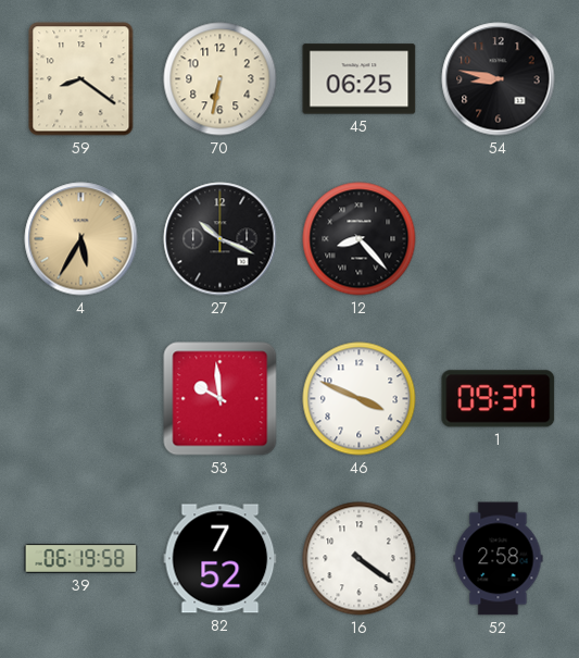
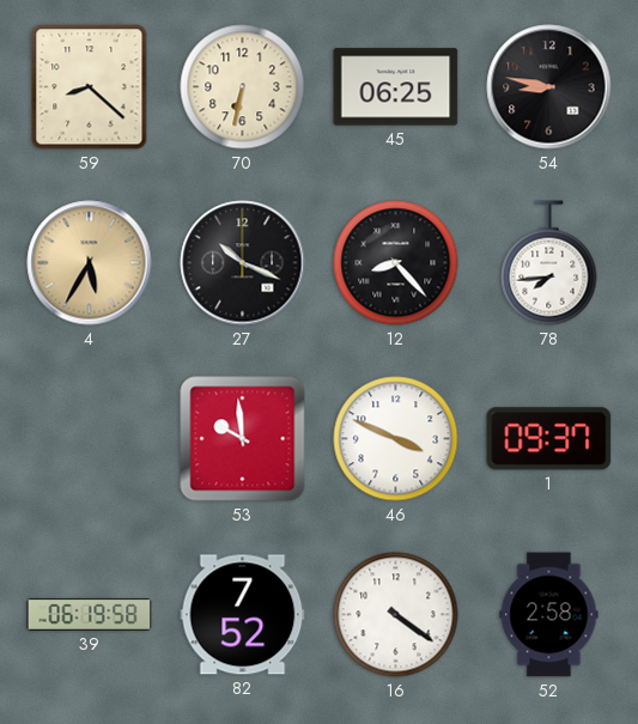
59: 8:21 -> 8:22 (90, 87)
78: none -> 7:44 (549, 263)
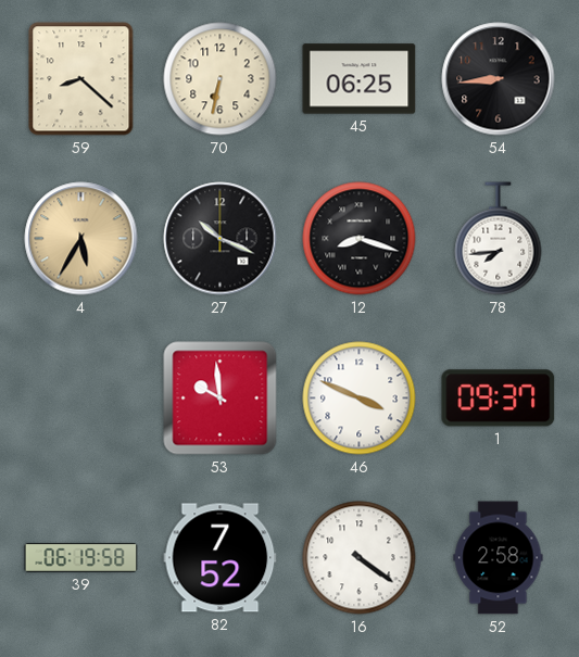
54: 8:47 -> 8:44 (499, 79)
12: 8:23 -> 8:18 (360, 239)
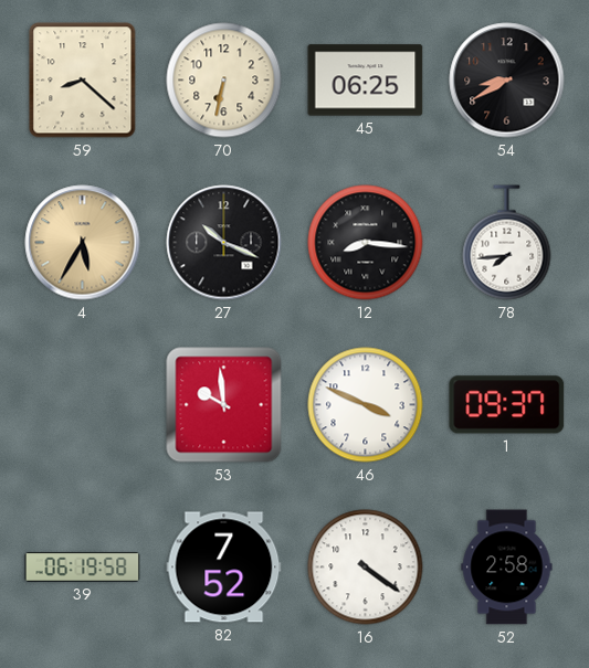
54: 8:44 -> 8:40 (507, 81)
12: 8:18 -> 8:16 (366, 243)
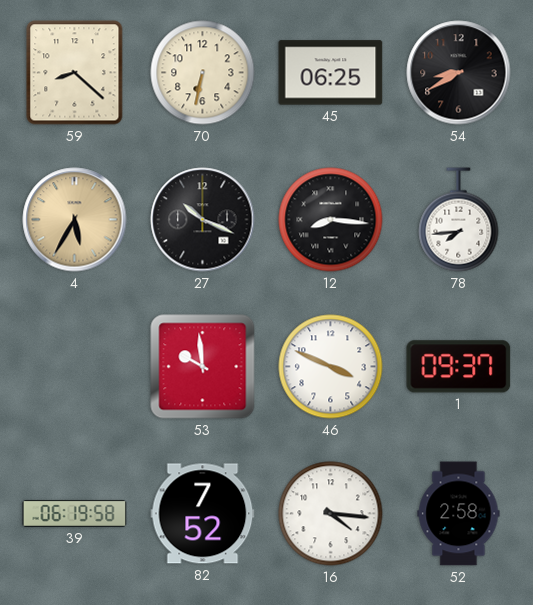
16: 4:21 -> 4:16 (331, 514)
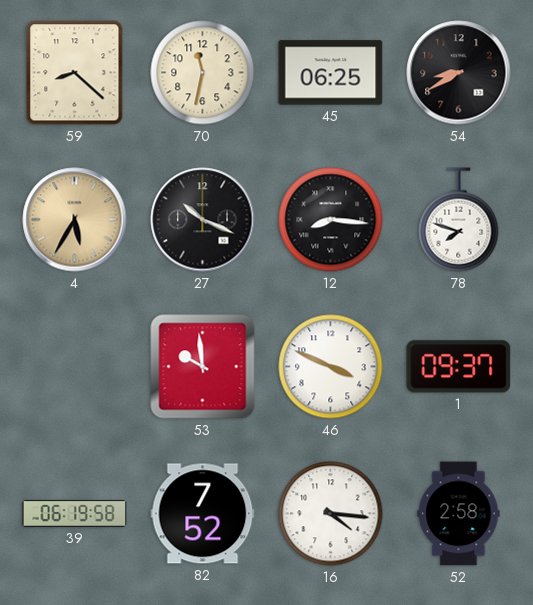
70: 6:32 -> 11:32 (203, 73)
78: 7:44 -> 7:48 (459, 220)
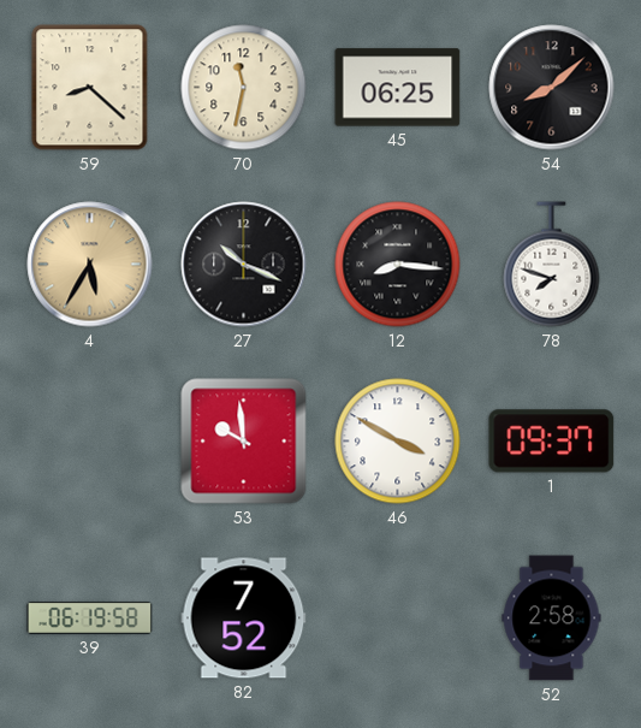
54: 8:40 -> 8:08 (552, 88)
46: 3:49 -> 3:50 (398, 442)
16: 4:16 -> none (331, 514)
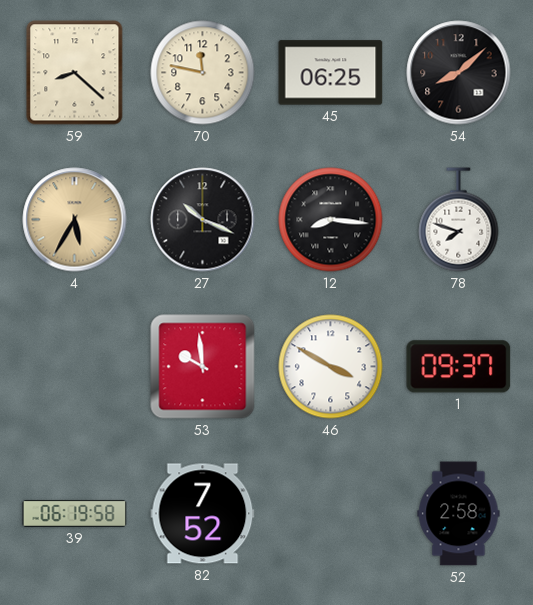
70: 11:32 -> 11:47 (203, 73)
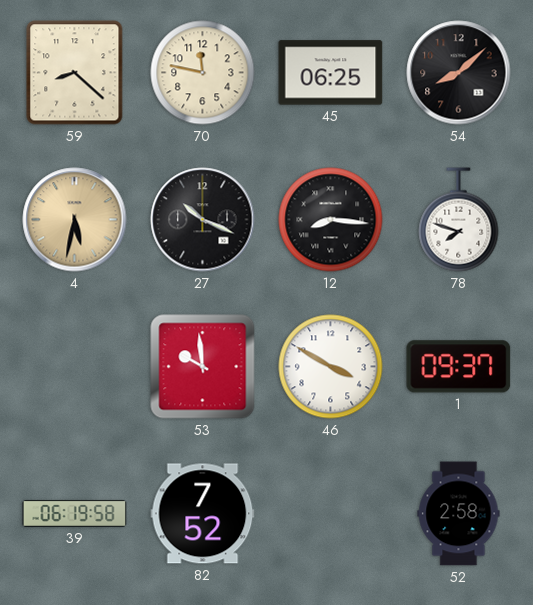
4: 5:35 -> 5:32 (75, 220)
